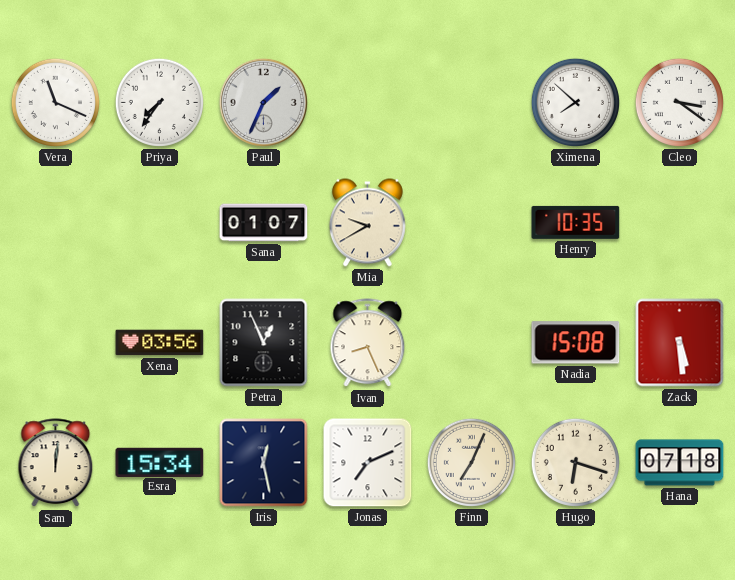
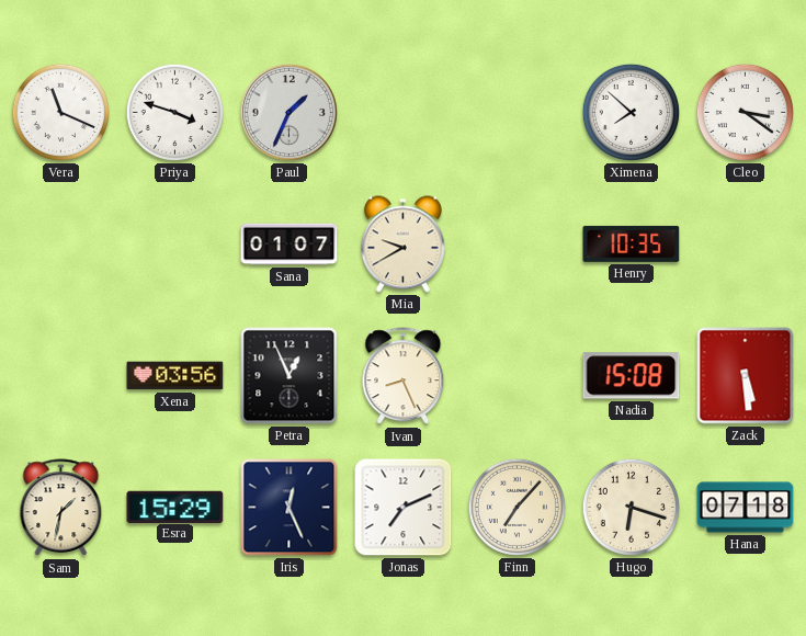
Priya: 7:36 -> 3:48 (174, 112)
Sam: 12:01 -> 1:32 (61, 508)
Esra: 15:34 -> 15:29 (175, 507)
Iris: 12:28 -> 12:26 (290, 508)
Finn: 7:04 -> 7:07 (516, 507)
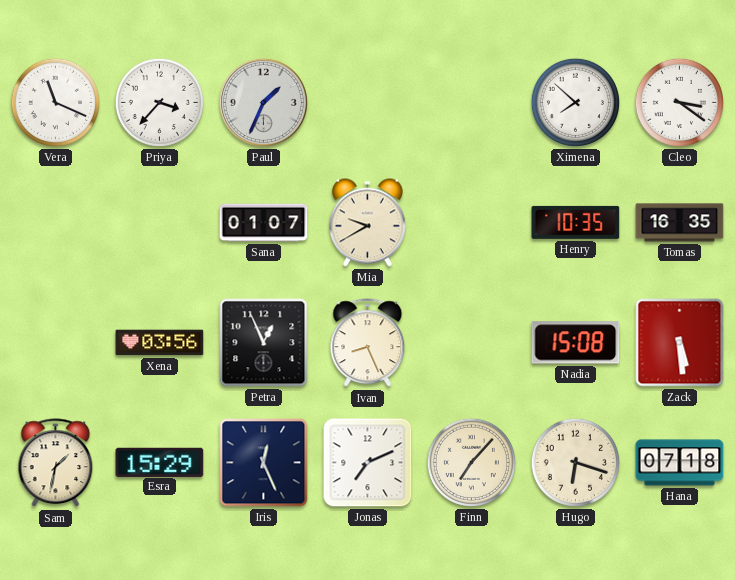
Priya: 3:48 -> 3:37 (159, 102)
Tomas: none -> 16:35 (680, 223)
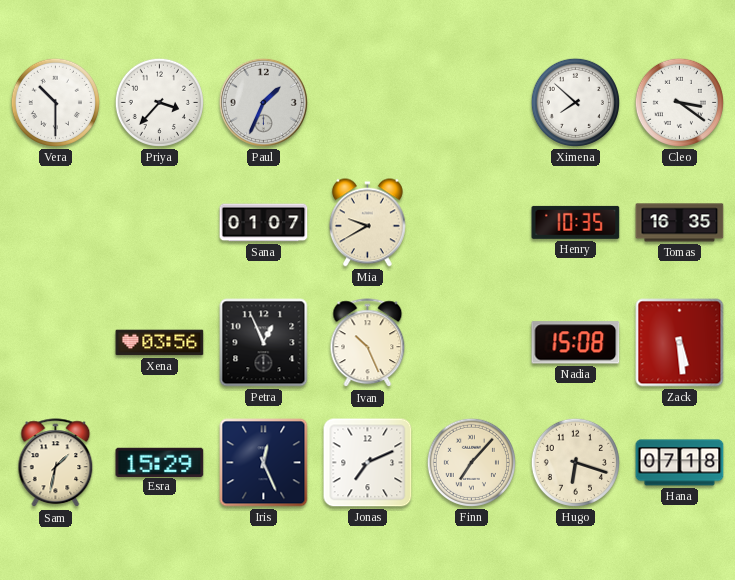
Vera: 11:19 -> 10:30 (55, 102)
Ivan: 8:26 -> 10:26 (368, 343)
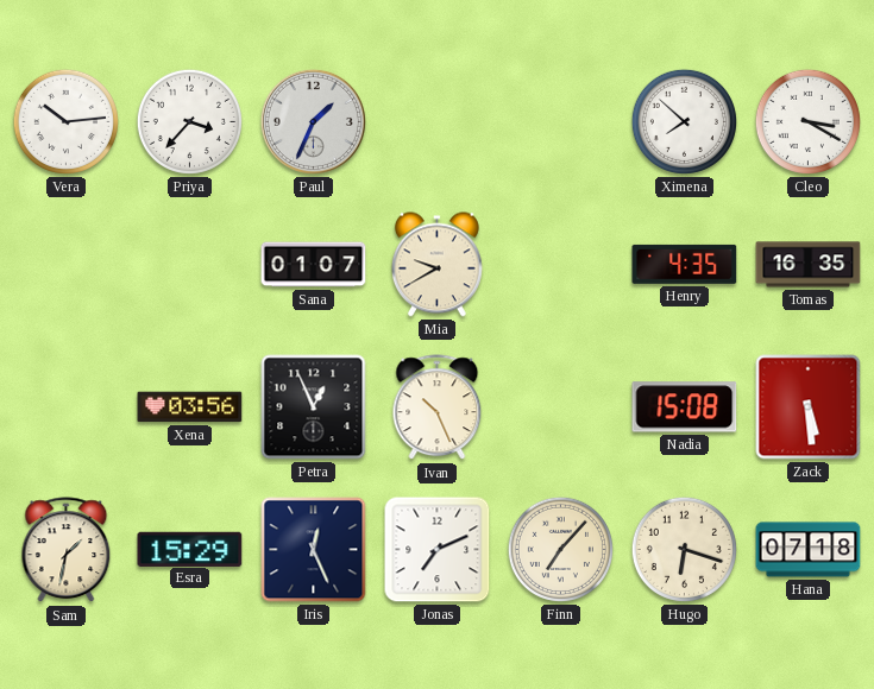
Vera: 10:30 -> 10:14 (65, 121)
Cleo: 3:21 -> 3:20 (807, 121)
Henry: 10:35 -> 4:35 (685, 264)
